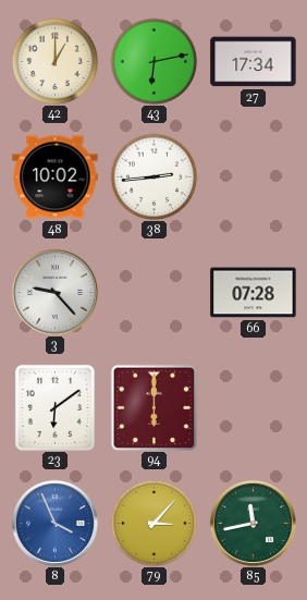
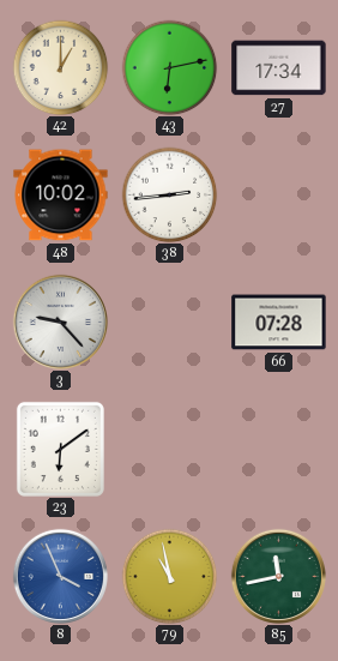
94: 6:00 -> none (153, 407)
79: 3:07 -> 10:58 (169, 576)
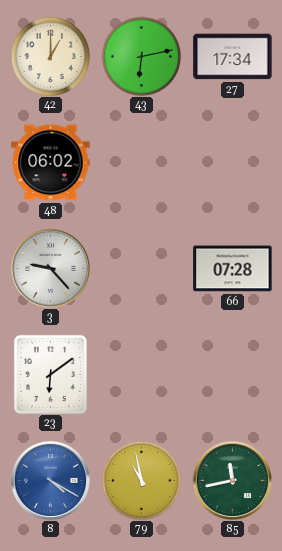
48: 10:02 -> 06:02 (51, 163)
38: 2:44 -> none (169, 194)
8: 3:56 -> 4:20 (50, 480)
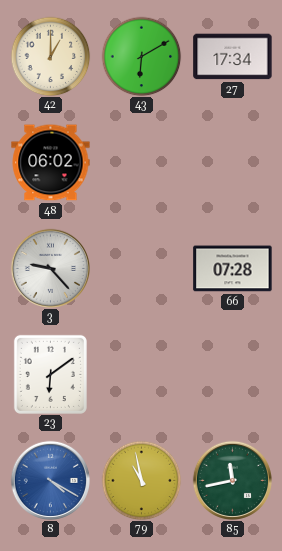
43: 6:13 -> 6:10 (141, 56)
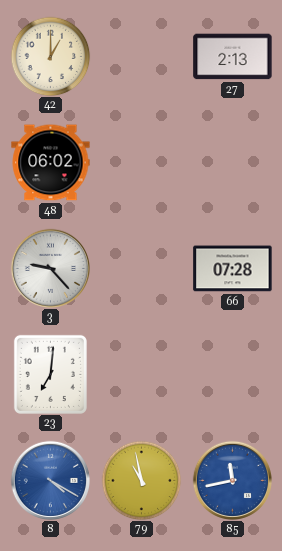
43: 6:10 -> none (141, 56)
27: 17:34 -> 2:13 (233, 57)
23: 6:09 -> 7:01 (50, 374)
85 dial: green -> blue (232, 480)
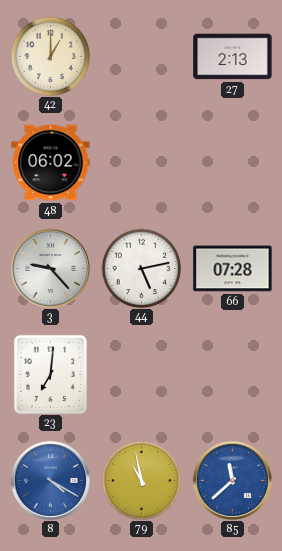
44: none -> 5:13 (141, 268)
85: 11:43 -> 11:38 (232, 480)
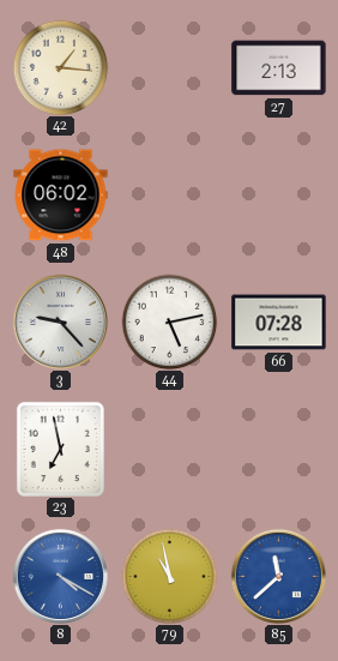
42: 1:00 -> 1:16 (60, 67)
23: 7:01 -> 6:58 (60, 449)
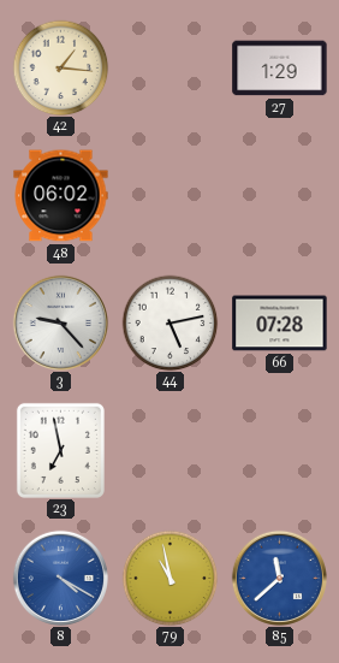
27: 2:13 -> 1:29 (280, 69)
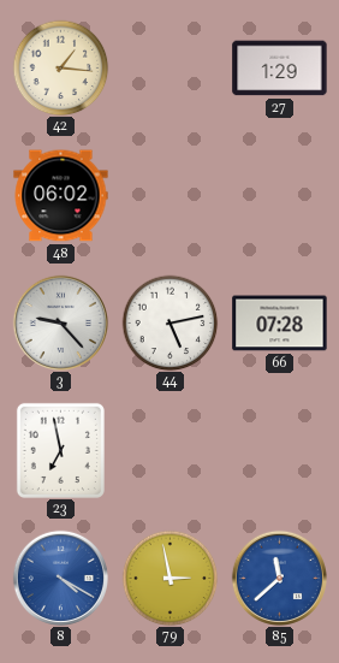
79: 10:58 -> 2:58 (169, 578)
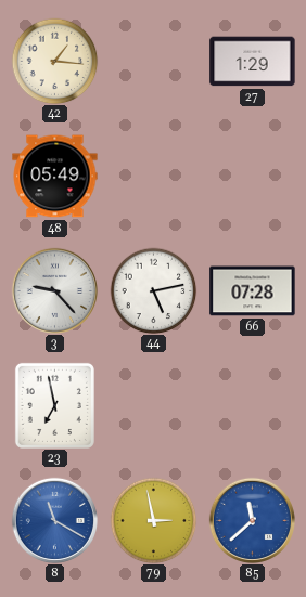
48: 06:02 -> 05:49 (55, 177)
8: 4:20 -> 11:20 (54, 520)
